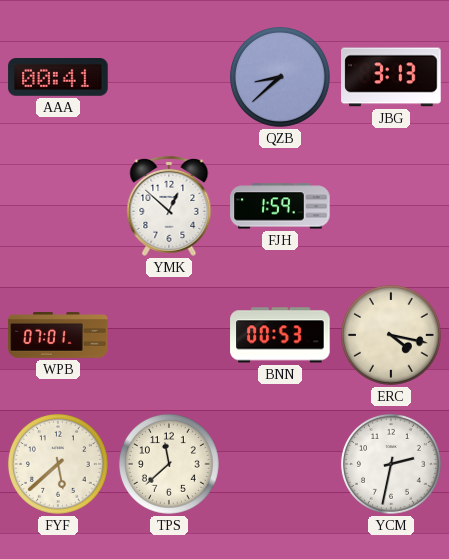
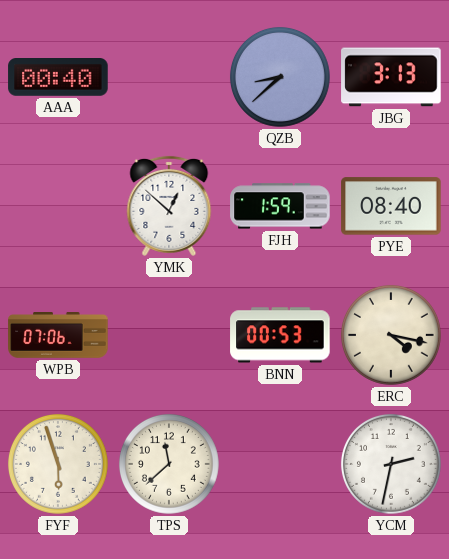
AAA: 00:41 -> 00:40 (58, 78)
PYE: none -> 08:40 (391, 206)
WPB: 07:01 -> 07:06 (58, 336)
FYF: 5:38 -> 5:57 (58, 464)
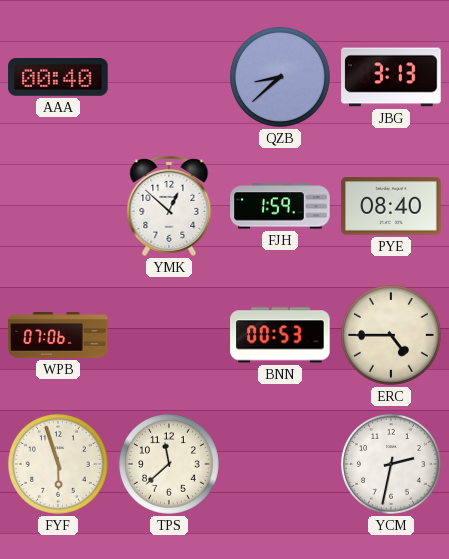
ERC: 4:17 -> 4:45 (391, 335)
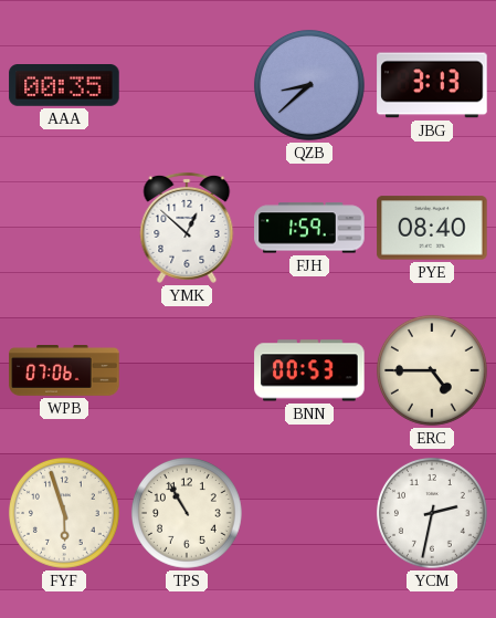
AAA: 00:40 -> 00:35 (64, 86)
TPS: 11:38 -> 10:55 (187, 513)
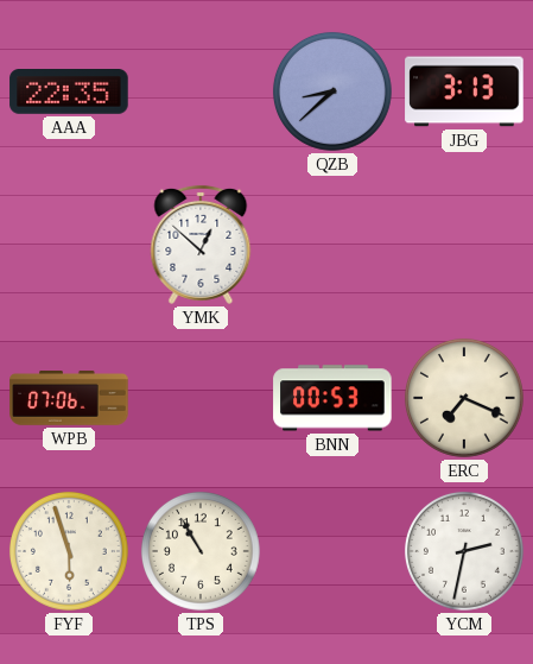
AAA: 00:35 -> 22:35 (69, 93)
FJH: 1:59 -> none (309, 228)
PYE: 08:40 -> none (432, 228)
ERC: 4:45 -> 7:19 (464, 398)
